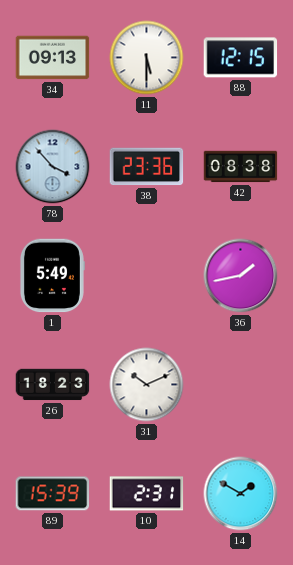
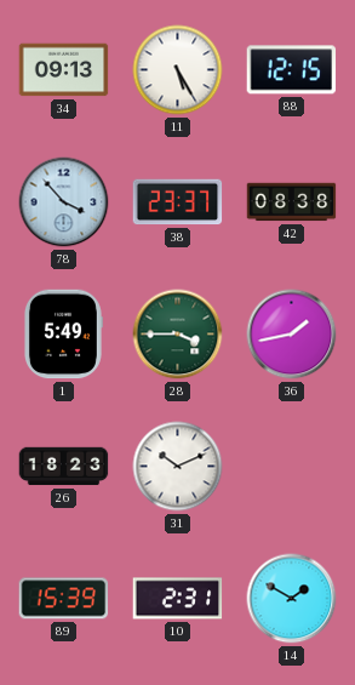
11: 5:30 -> 5:25 (178, 70)
38: 23:36 -> 23:37 (178, 202)
28: none -> 3:45 (178, 335)
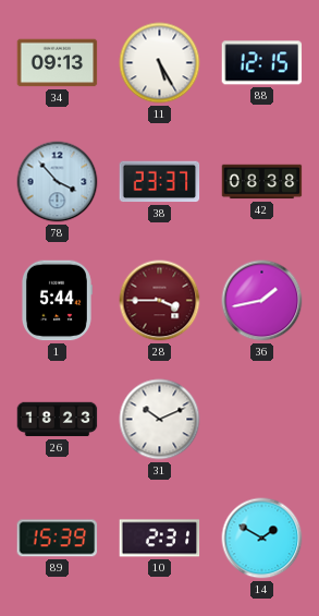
1: 5:49 -> 5:44 (57, 301)
28 dial: green -> burgundy (160, 301)
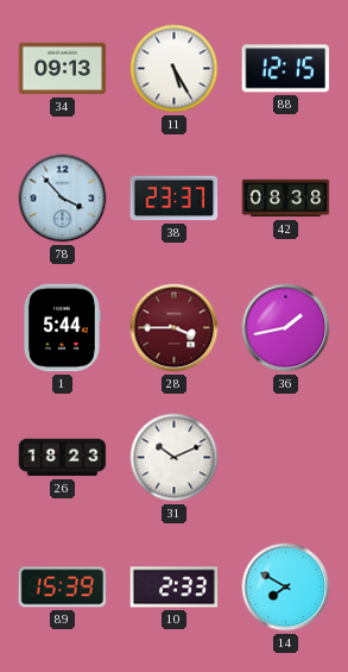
10: 2:31 -> 2:33 (175, 588)
14: 1:50 -> 7:50 (286, 588)
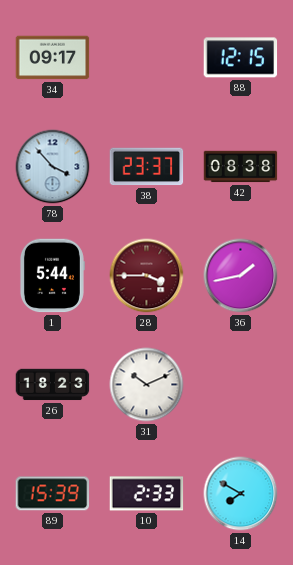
34: 09:13 -> 09:17 (53, 58)
11: 5:25 -> none (175, 69)
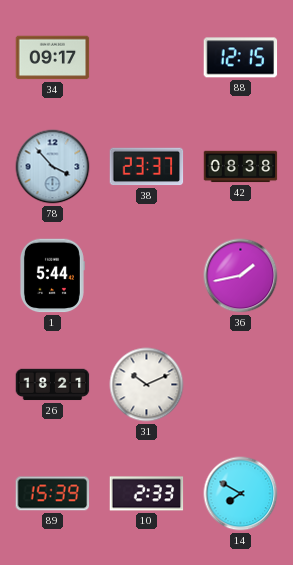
28: 3:45 -> none (147, 276)
26: 18:23 -> 18:21 (53, 385)
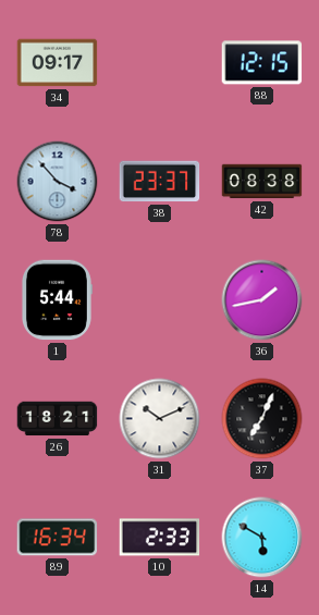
37: none -> 7:04 (262, 419)
89: 15:39 -> 16:34 (58, 538)
14: 7:50 -> 5:50 (262, 538)
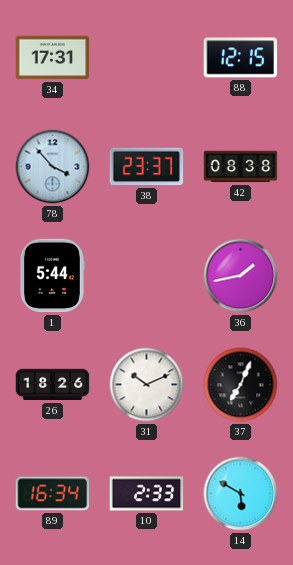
34: 09:17 -> 17:31 (53, 58)
26: 18:21 -> 18:26 (53, 385)
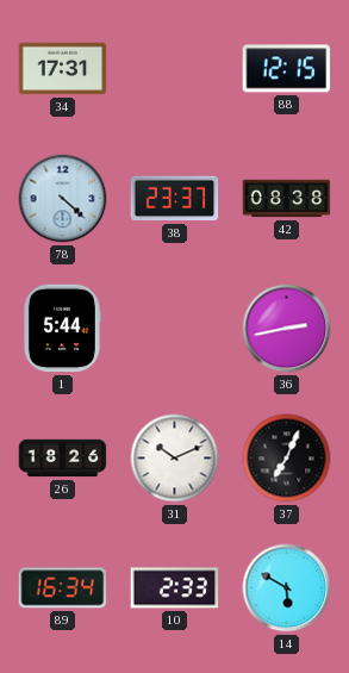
78: 3:53 -> 4:22 (63, 199)
36: 1:43 -> 2:43 (287, 329)
